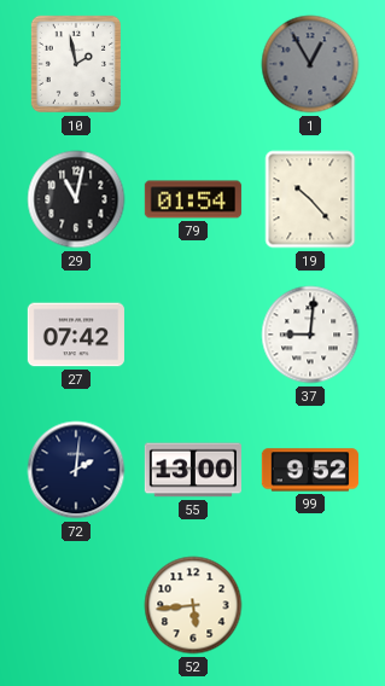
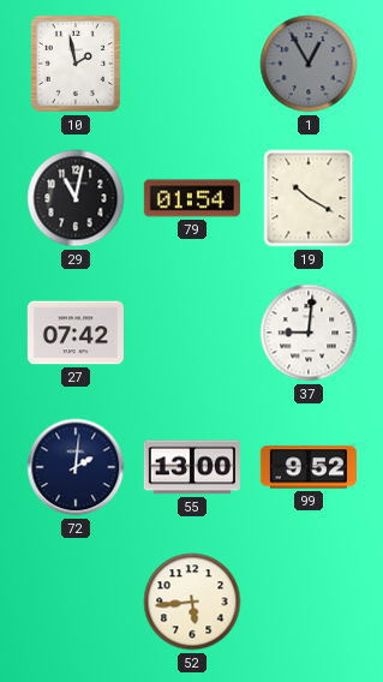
19: 10:23 -> 10:20 (309, 198)
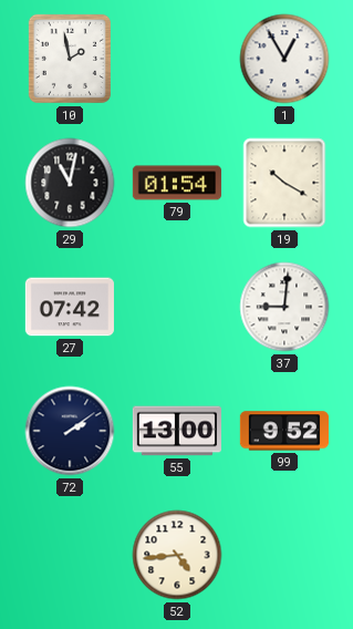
1 dial: grey -> white (284, 59)
72: 2:01 -> 2:09 (70, 431)
52: 5:44 -> 4:44 (177, 555)
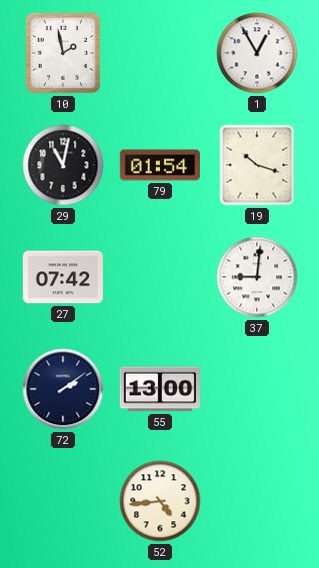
19: 10:20 -> 10:18 (257, 165)
99: 9:52 -> none (284, 431)
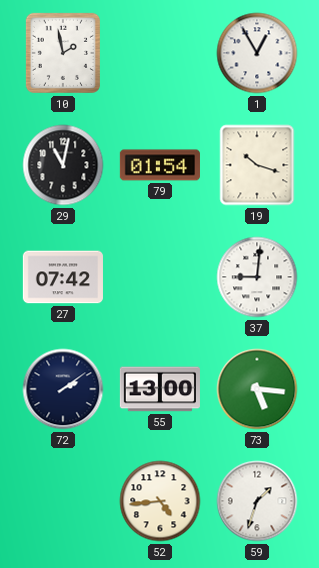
73: none -> 5:16 (257, 389)
59: none -> 1:33 (257, 501)
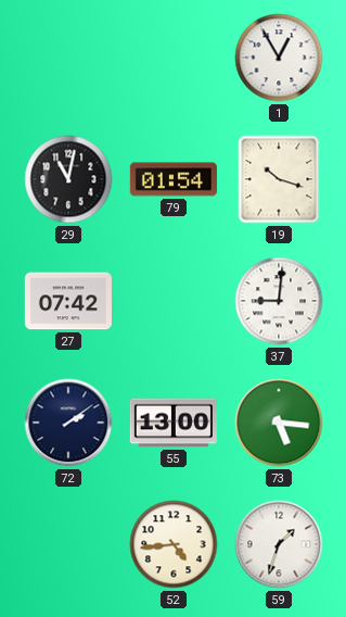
10: 1:58 -> none (63, 53)
